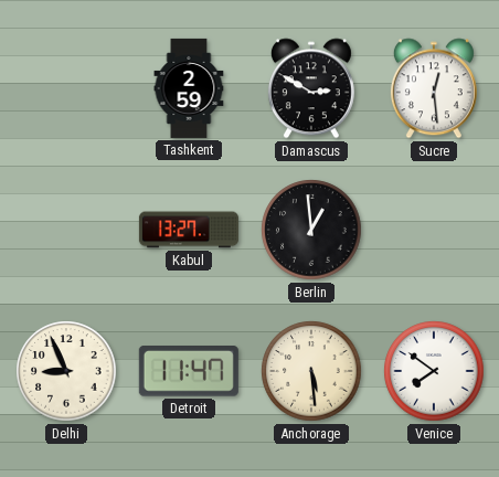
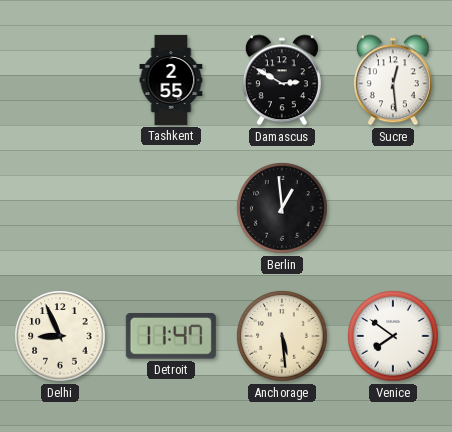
Tashkent: 2:59 -> 2:55 (171, 80)
Kabul: 13:27 -> none (189, 230)
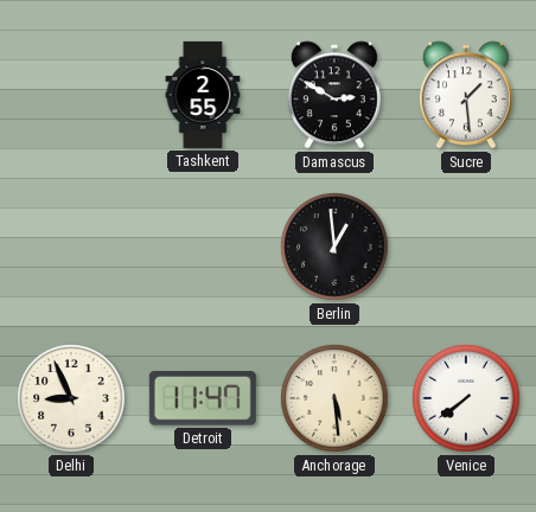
Sucre: 12:29 -> 1:29 (466, 95)
Venice: 7:51 -> 7:39 (466, 398)
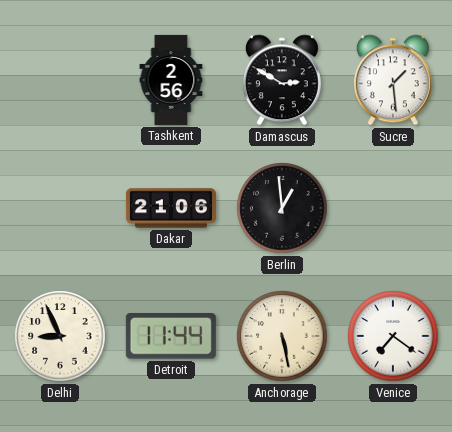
Tashkent: 2:55 -> 2:56 (171, 80)
Dakar: none -> 21:06 (171, 208)
Detroit: 11:47 -> 11:44 (171, 337)
Anchorage: 5:29 -> 5:28 (282, 336)
Venice: 7:39 -> 7:21 (393, 336)
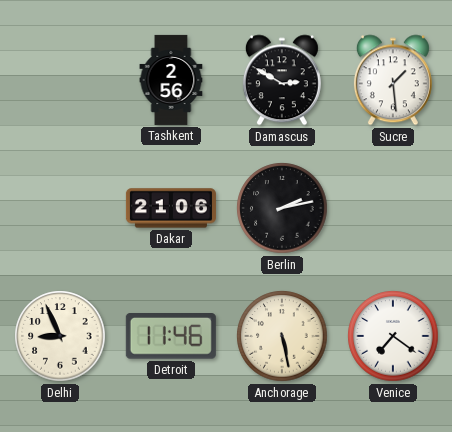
Berlin: 12:59 -> 2:13 (282, 208)
Detroit: 11:44 -> 11:46 (171, 337)
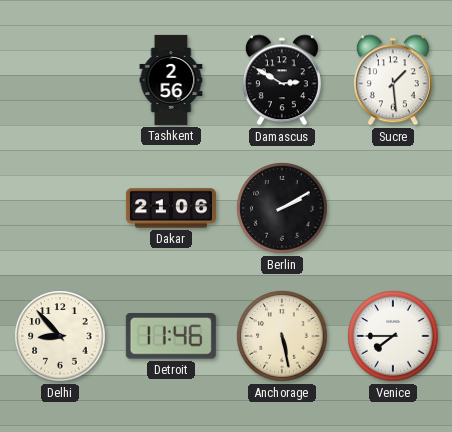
Berlin: 2:13 -> 2:10 (282, 208)
Delhi: 8:56 -> 8:53 (60, 336)
Venice: 7:21 -> 7:45 (393, 336)
